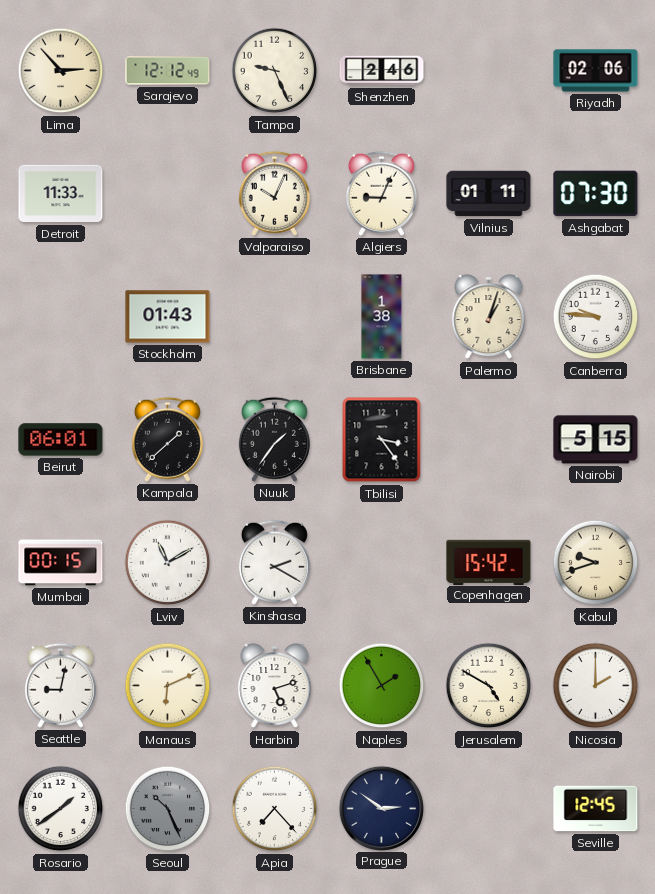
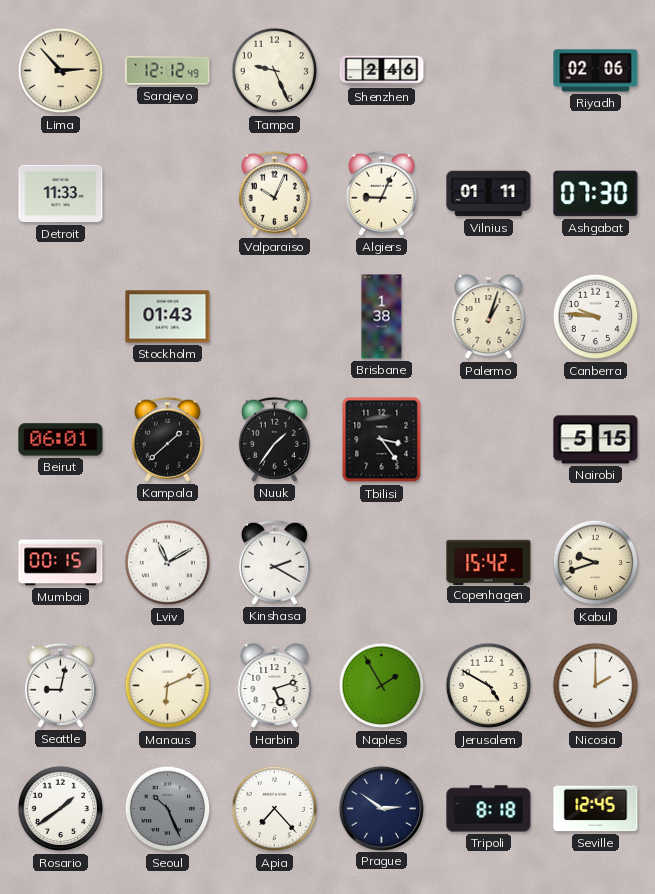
Tripoli: none -> 8:18 (489, 809)
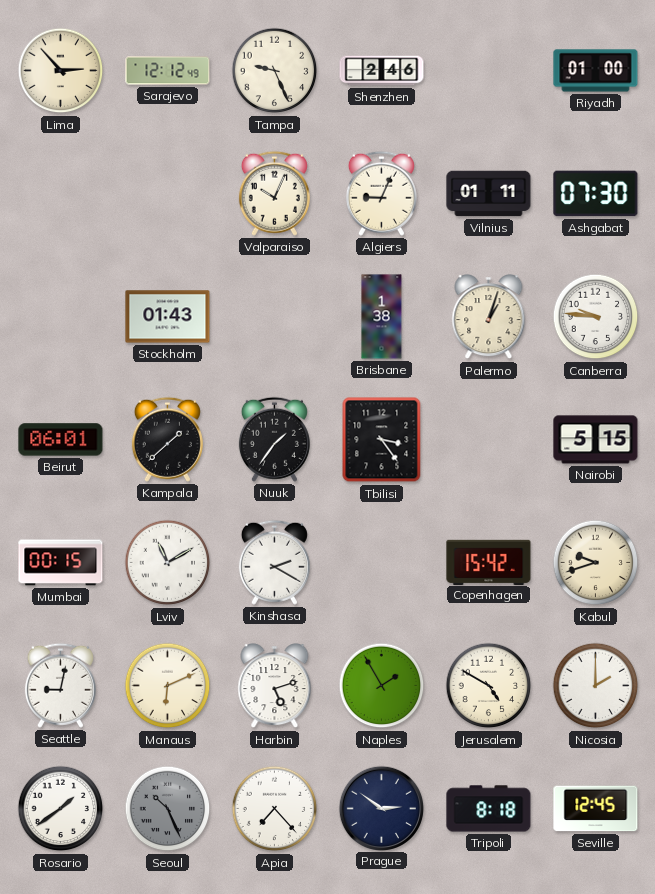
Riyadh: 02:06 -> 01:00 (596, 71)
Detroit: 11:33 -> none (61, 194)
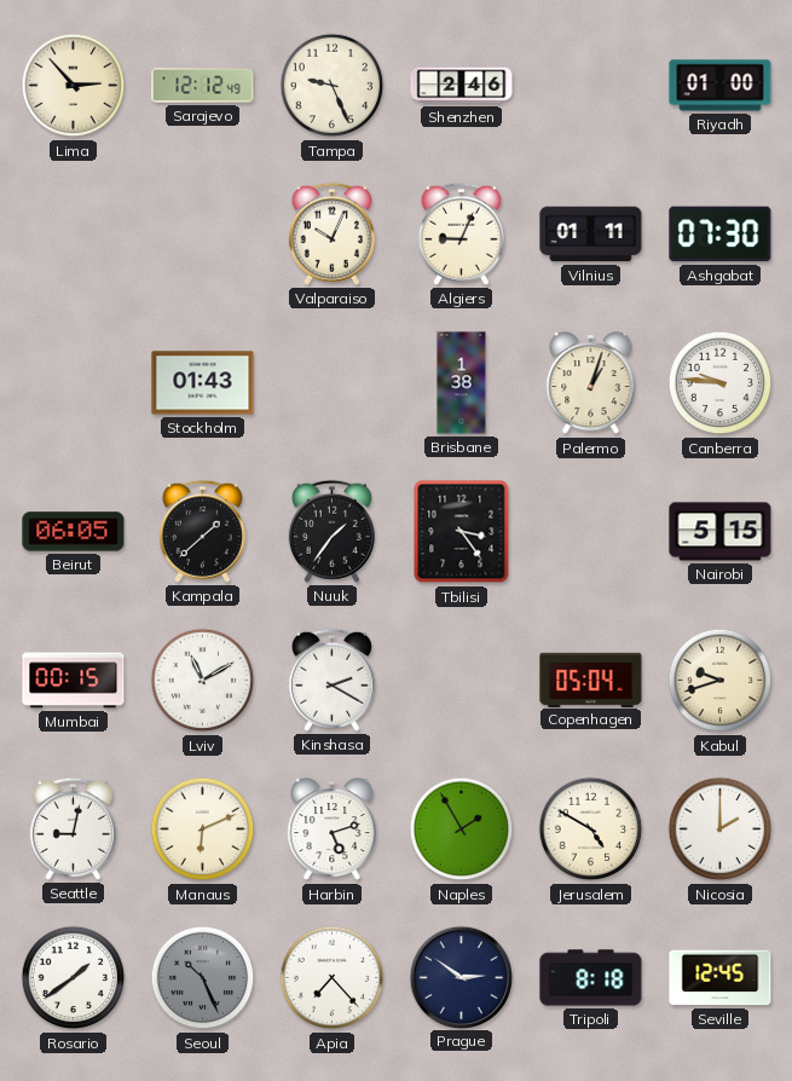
Beirut: 06:01 -> 06:05 (74, 532)
Copenhagen: 15:42 -> 05:04 (591, 680)
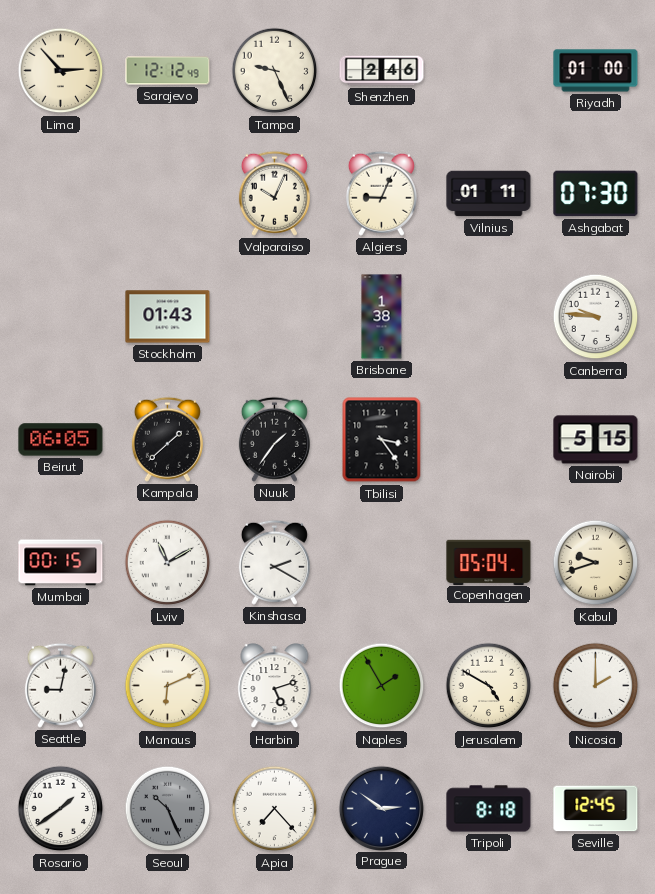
Palermo: 1:03 -> none (591, 383)
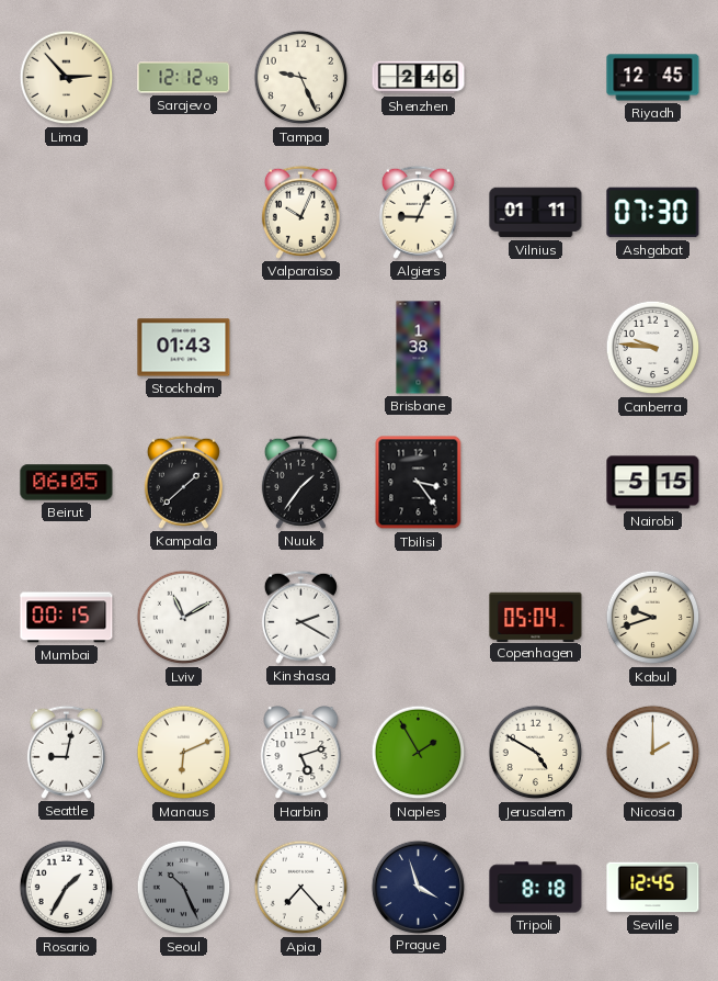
Riyadh: 01:00 -> 12:45 (653, 78)
Rosario: 1:39 -> 1:35 (67, 888)
Prague: 2:51 -> 3:57 (418, 887)
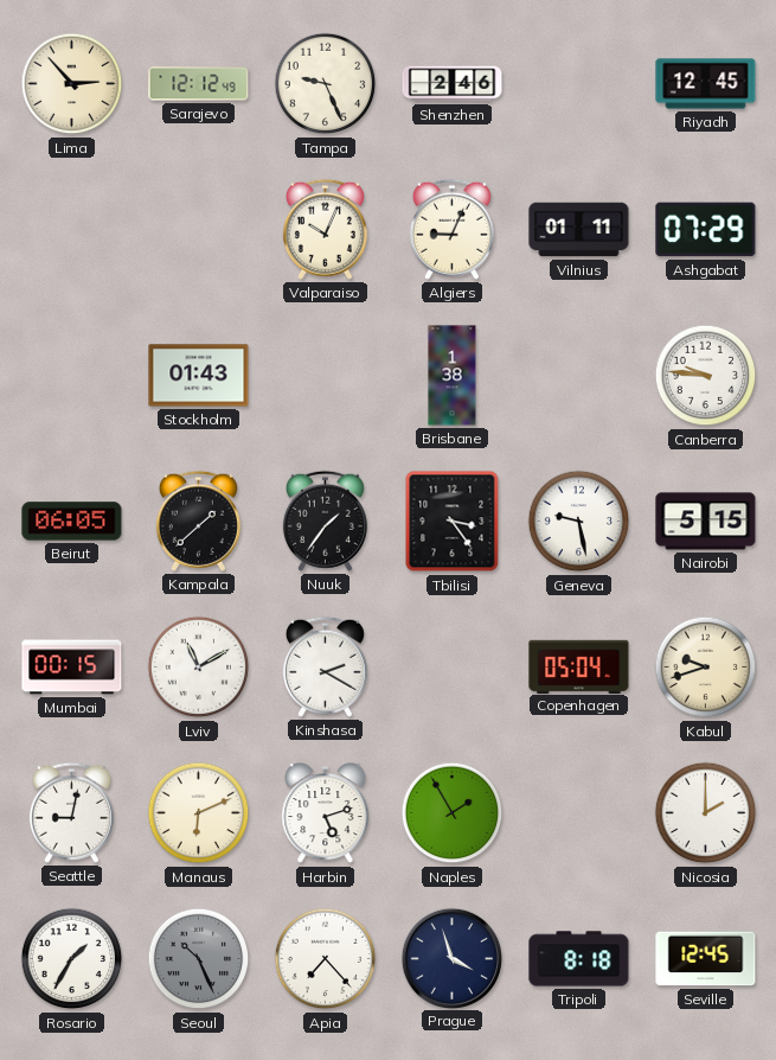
Ashgabat: 07:30 -> 07:29 (706, 230)
Geneva: none -> 9:28 (579, 522)
Jerusalem: 4:50 -> none (536, 753)
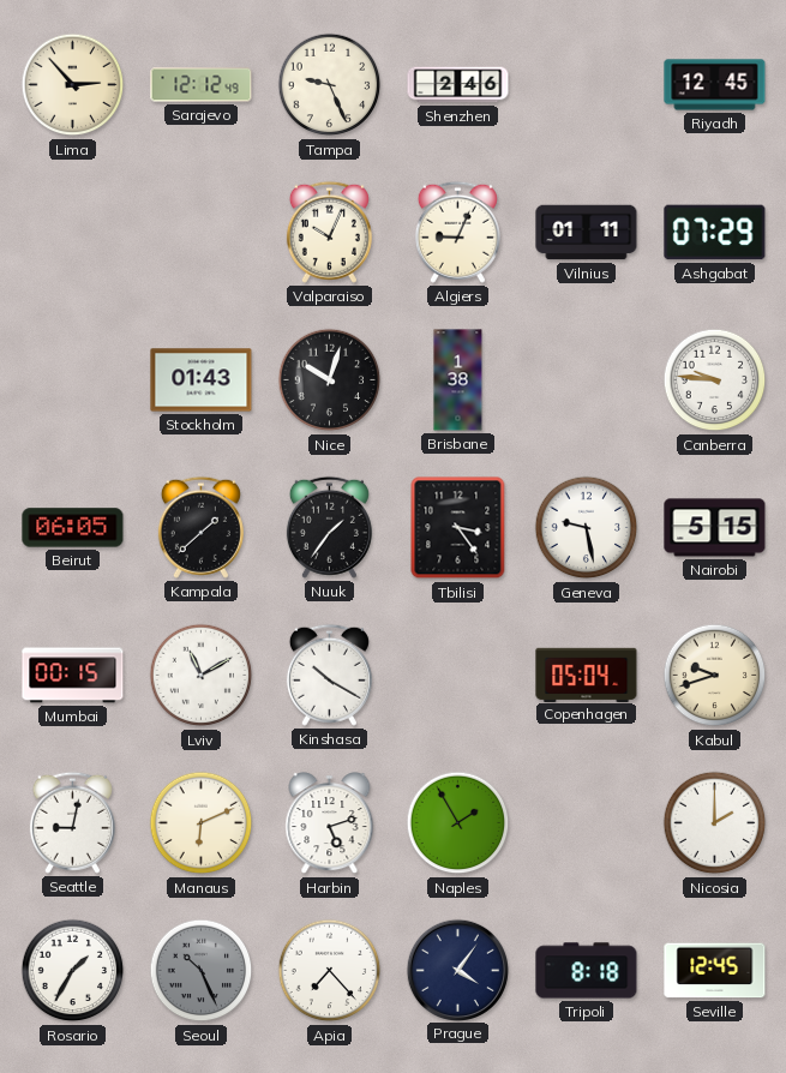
Nice: none -> 10:03 (330, 380)
Kinshasa: 2:20 -> 10:20 (329, 675)
Prague: 3:57 -> 4:06 (457, 970)
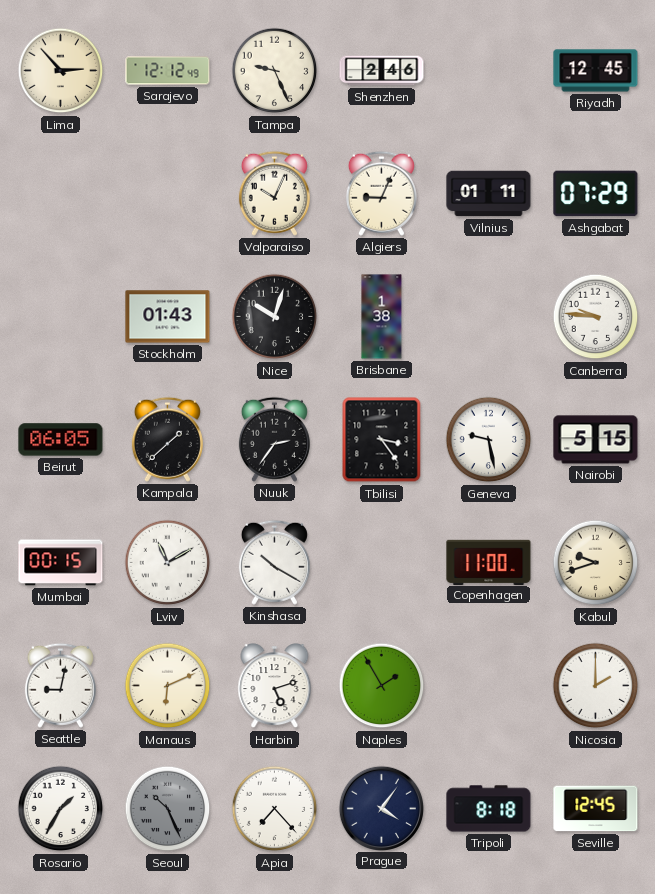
Nuuk: 1:36 -> 2:36 (274, 439)
Copenhagen: 05:04 -> 11:00 (489, 562)
